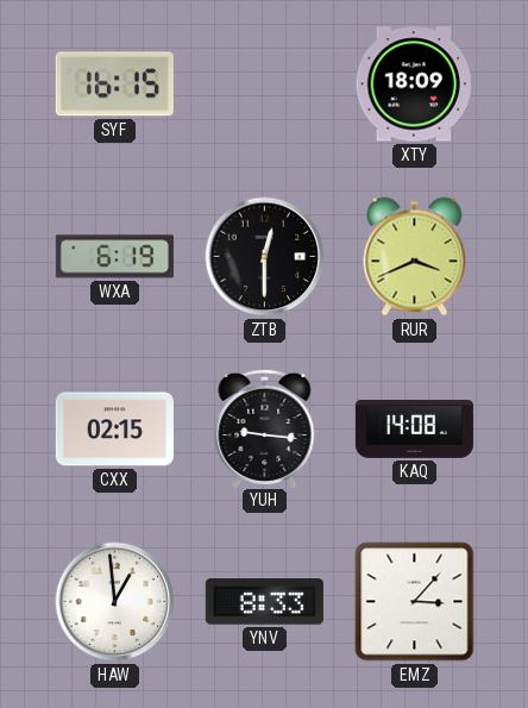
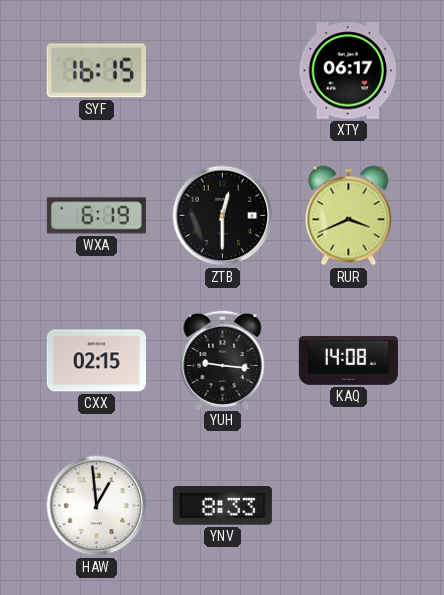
XTY: 18:09 -> 06:17 (348, 71)
EMZ: 3:07 -> none (415, 602)
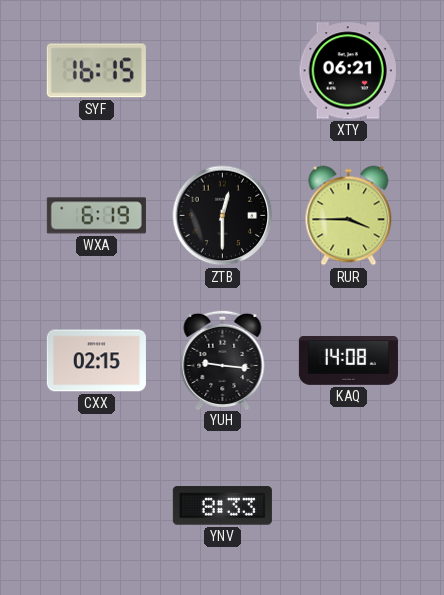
XTY: 06:17 -> 06:21 (348, 71)
RUR: 3:41 -> 3:45 (349, 216)
HAW: 12:59 -> none (97, 506)
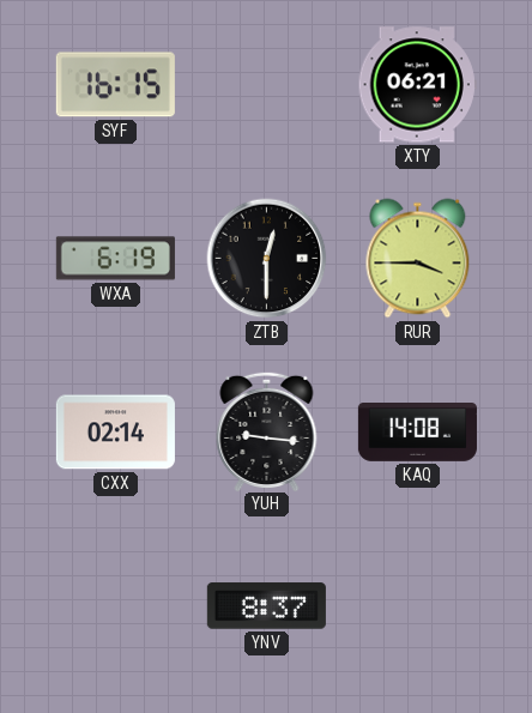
CXX: 02:15 -> 02:14 (115, 433)
YNV: 8:33 -> 8:37 (266, 606)
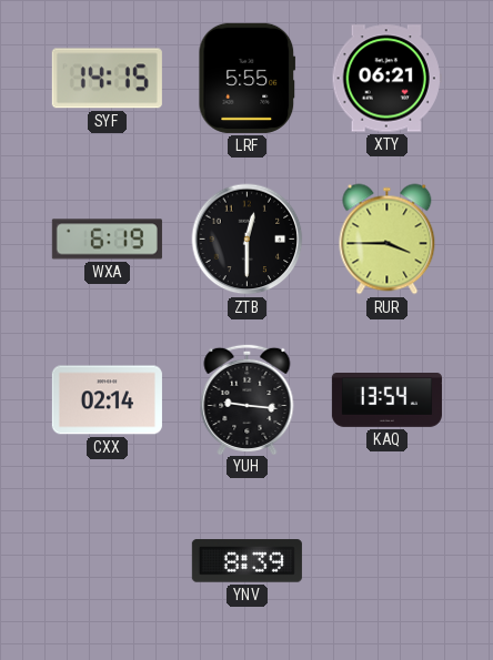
SYF: 16:15 -> 14:15 (107, 79)
LRF: none -> 5:55 (248, 78)
KAQ: 14:08 -> 13:54 (386, 400)
YNV: 8:37 -> 8:39 (247, 561)
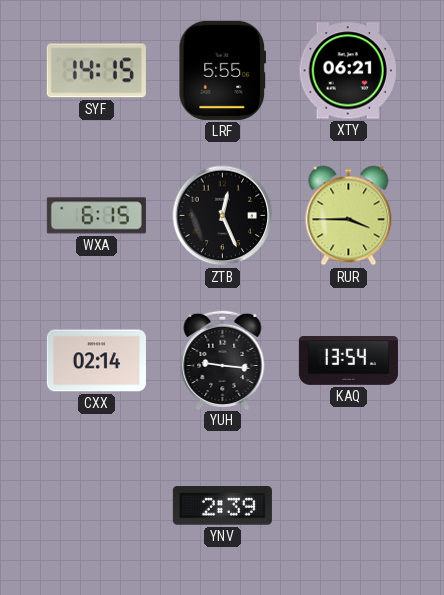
WXA: 6:19 -> 6:15 (96, 216)
ZTB: 12:30 -> 12:26 (223, 216)
YNV: 8:39 -> 2:39 (222, 506)
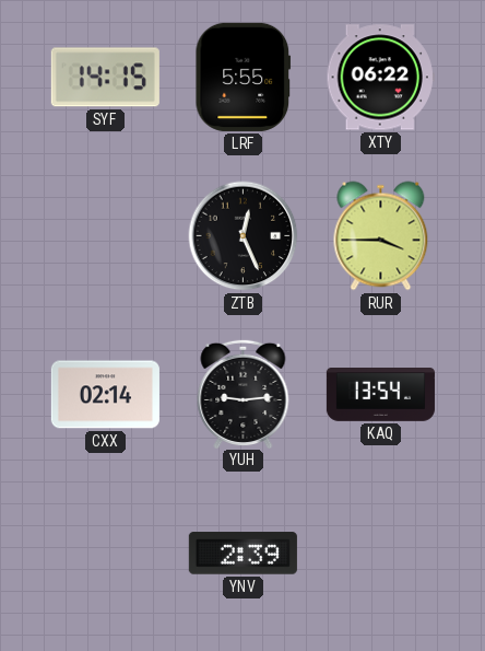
XTY: 06:21 -> 06:22 (380, 78)
WXA: 6:15 -> none (96, 216)
YUH: 9:16 -> 9:14 (244, 393)
